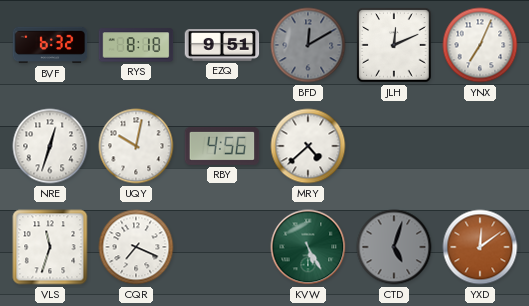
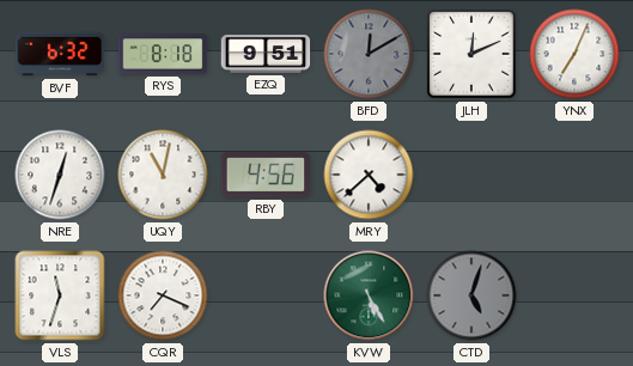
UQY: 10:02 -> 11:02 (163, 175)
YXD: 12:09 -> none (480, 247)
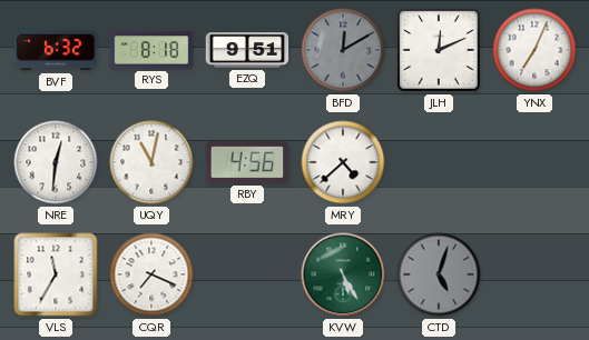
NRE: 12:33 -> 12:31 (56, 162)
VLS: 11:33 -> 11:35 (56, 274)
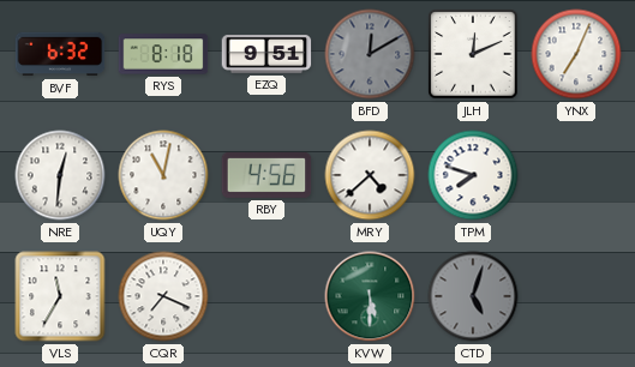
TPM: none -> 7:48 (473, 175)
KVW: 5:25 -> 5:30 (370, 296)
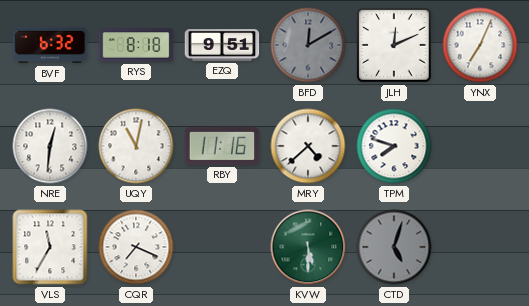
RBY: 4:56 -> 11:16 (222, 146)
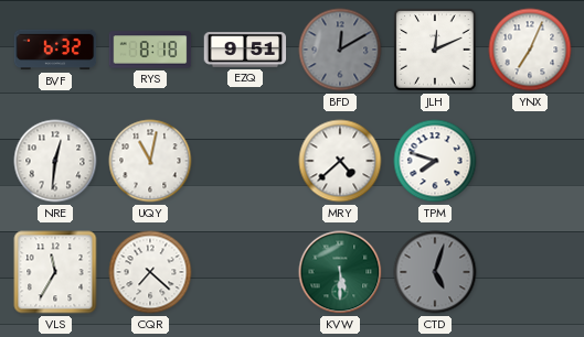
RBY: 11:16 -> none (222, 146)
CQR: 7:19 -> 7:22 (150, 272)
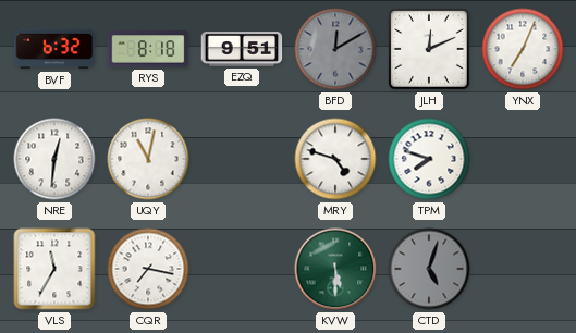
MRY: 4:38 -> 4:48 (335, 159)
CQR: 7:22 -> 7:17 (148, 269)
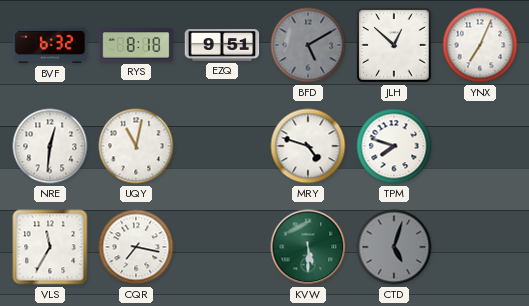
BFD: 12:10 -> 5:10 (308, 45)
JLH: 12:11 -> 12:52 (394, 45)
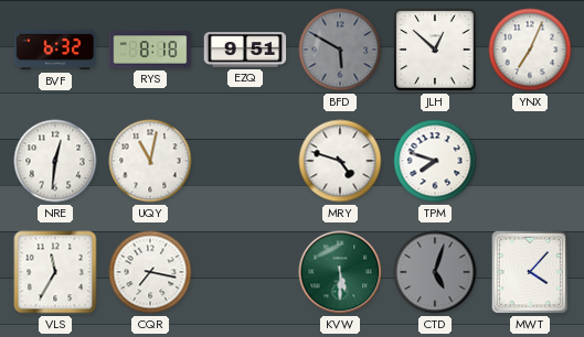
BFD: 5:10 -> 5:50 (340, 50)
MWT: none -> 4:07 (530, 272)
